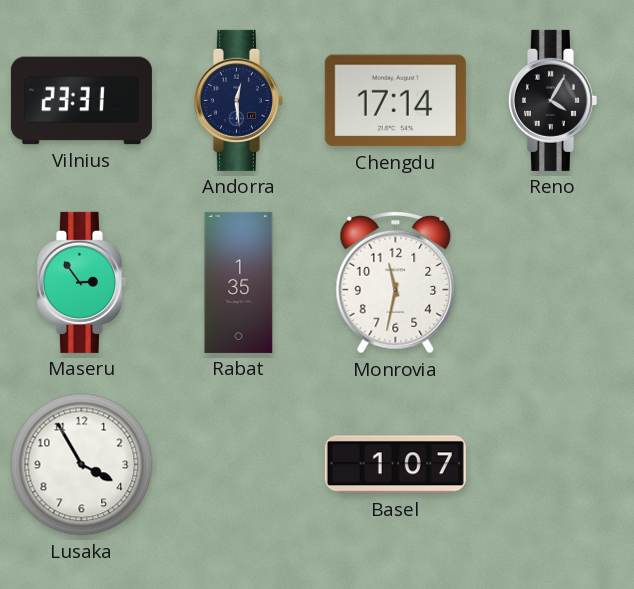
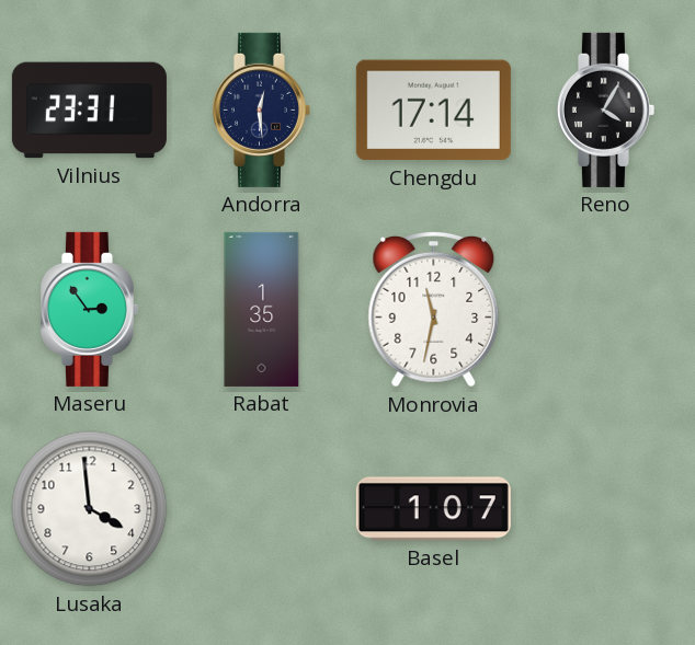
Lusaka: 3:55 -> 3:59 (90, 509)
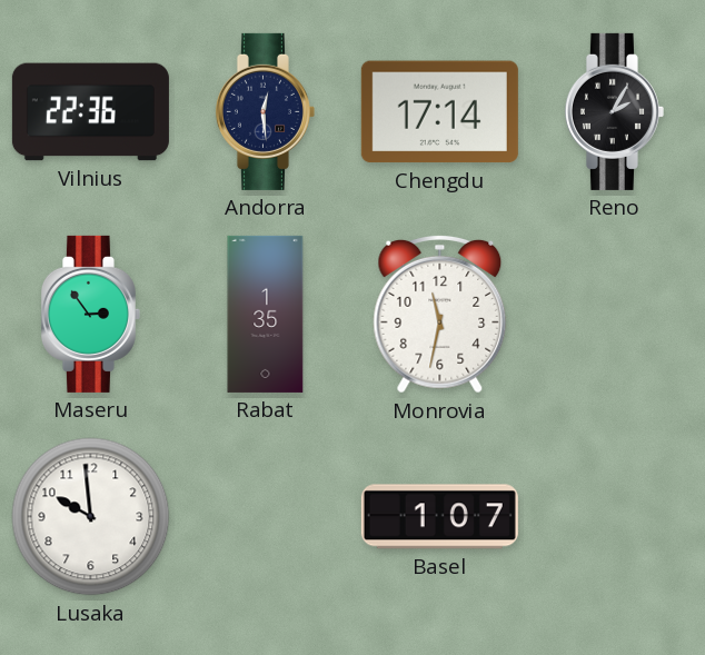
Vilnius: 23:31 -> 22:36 (90, 112)
Reno: 4:05 -> 2:05 (614, 111)
Lusaka: 3:59 -> 9:59 (91, 517)
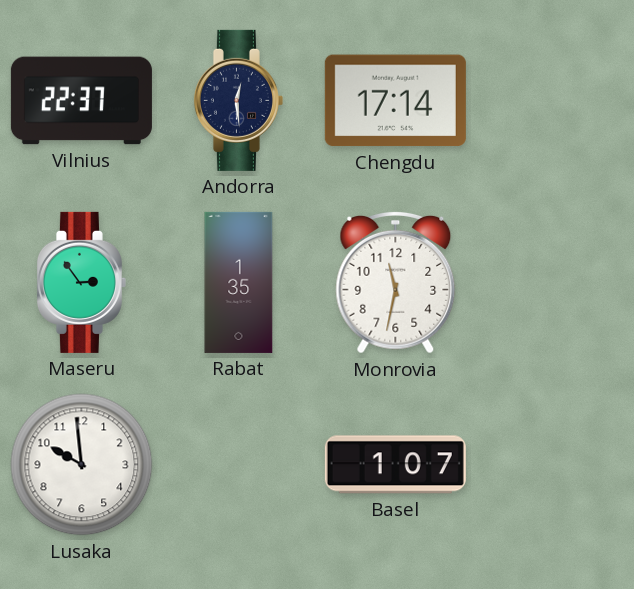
Vilnius: 22:36 -> 22:37 (81, 101)
Reno: 2:05 -> none (614, 111)
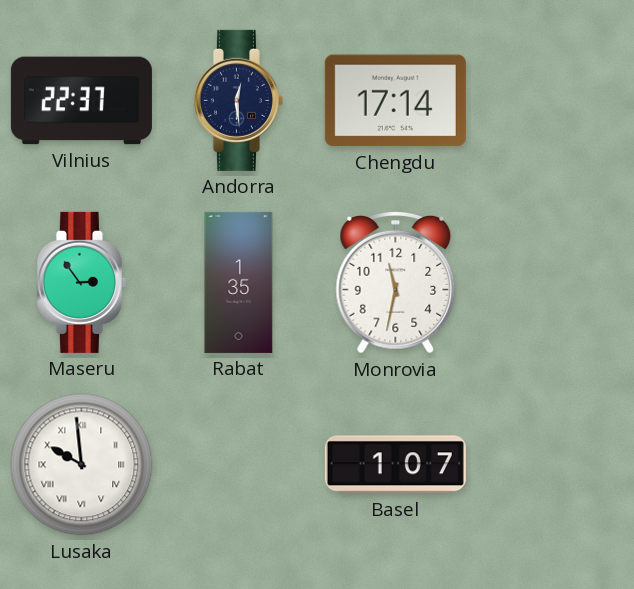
Lusaka numerals: Arabic -> Roman (82, 465)
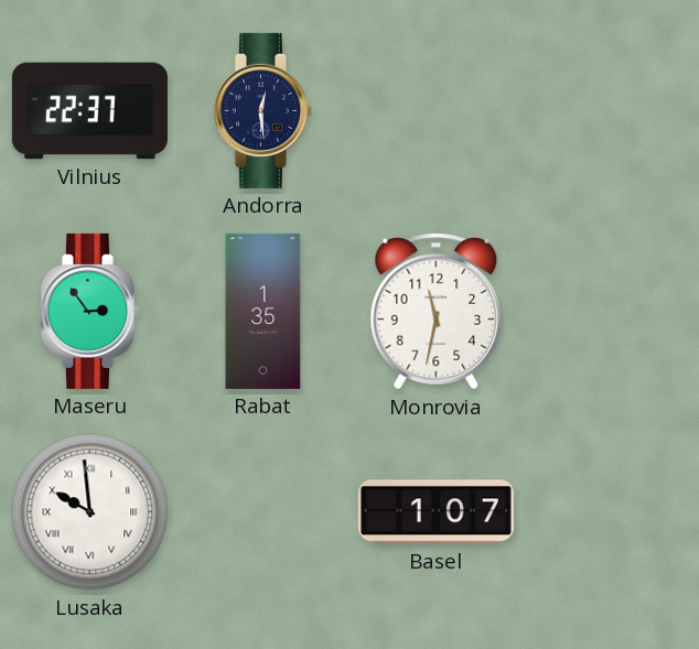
Chengdu: 17:14 -> none (395, 101)
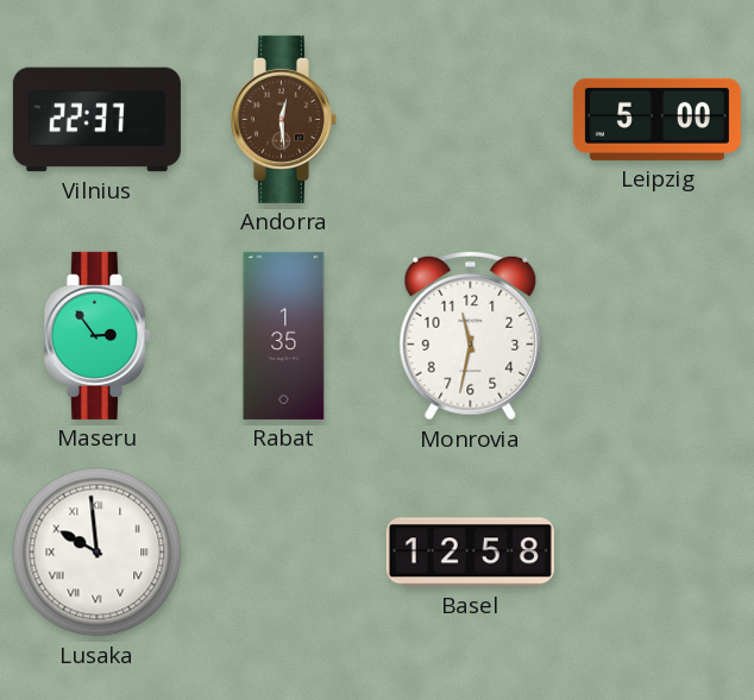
Andorra dial: navy -> brown (283, 119)
Leipzig: none -> 5:00 (656, 119)
Basel: 1:07 -> 12:58 (470, 553)
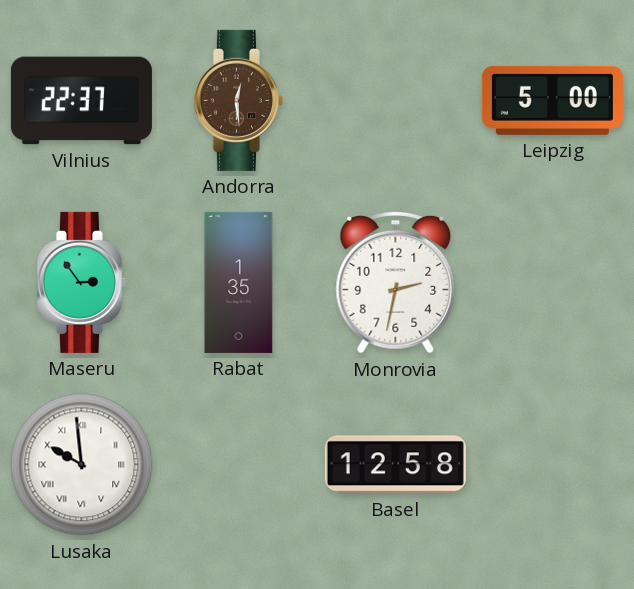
Monrovia: 11:32 -> 2:32 (396, 282)
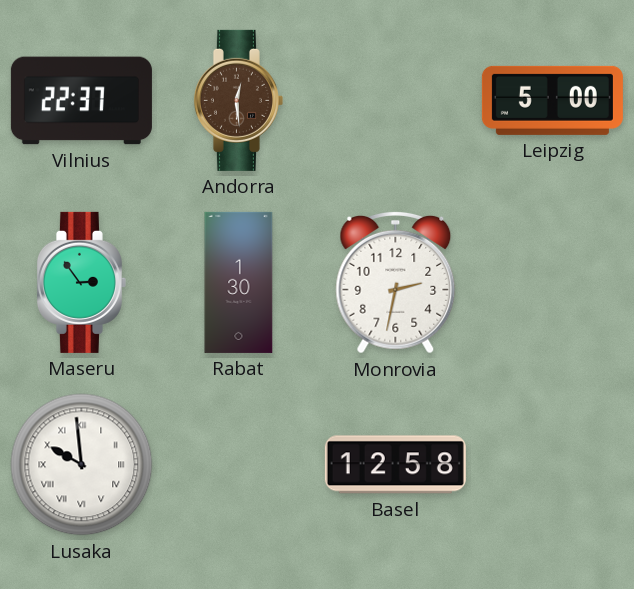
Rabat: 1:35 -> 1:30 (239, 282)
